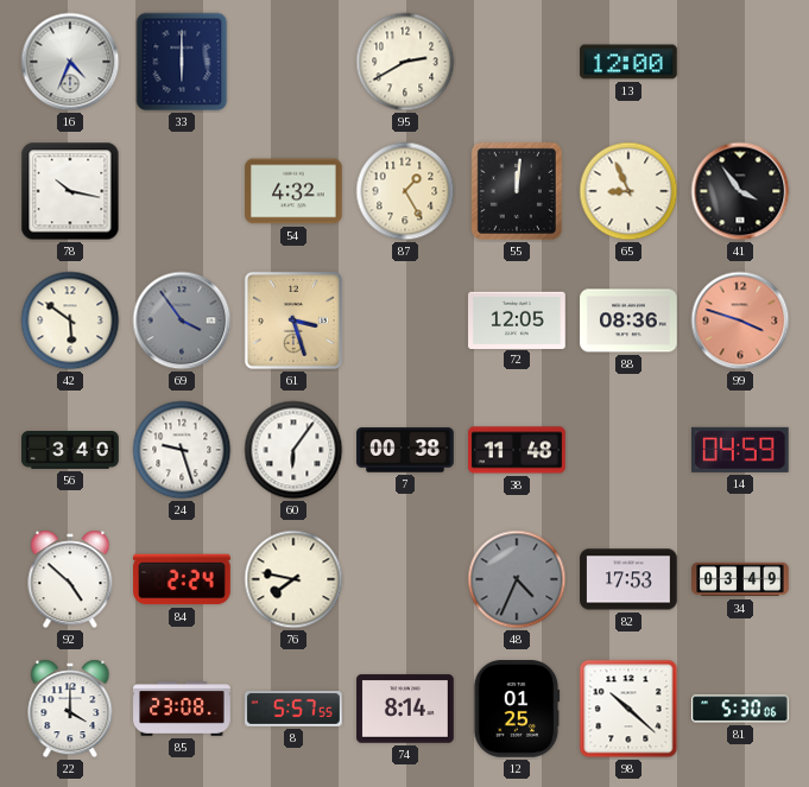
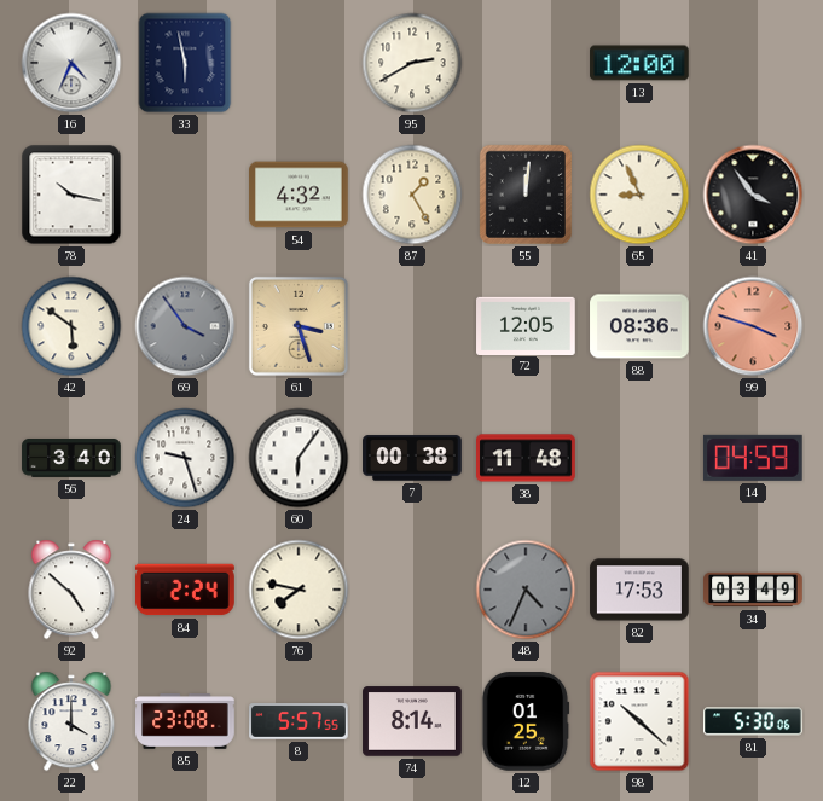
33: 6:00 -> 5:58 (185, 63)
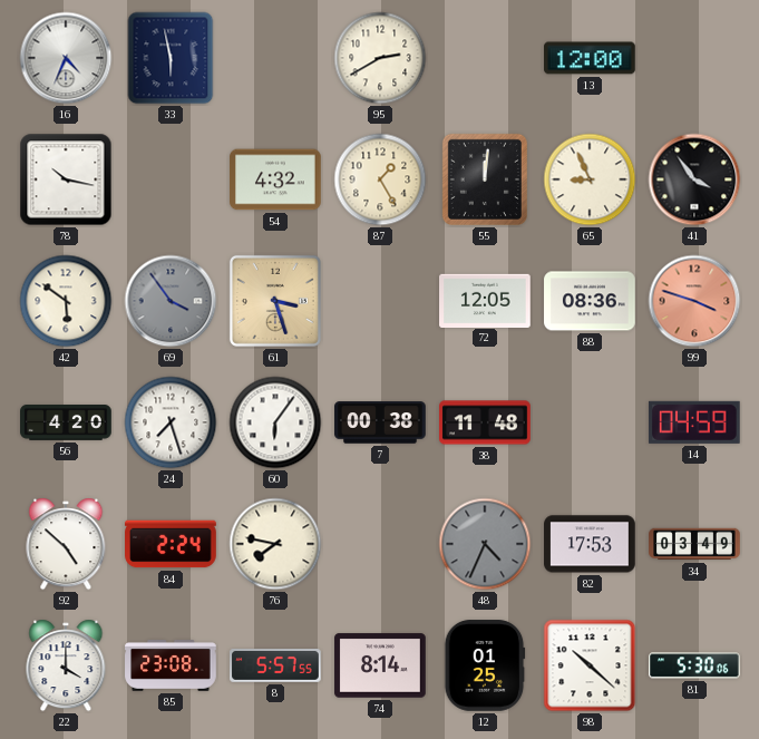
56: 3:40 -> 4:20 (66, 424)
24: 9:27 -> 7:27 (171, 422)
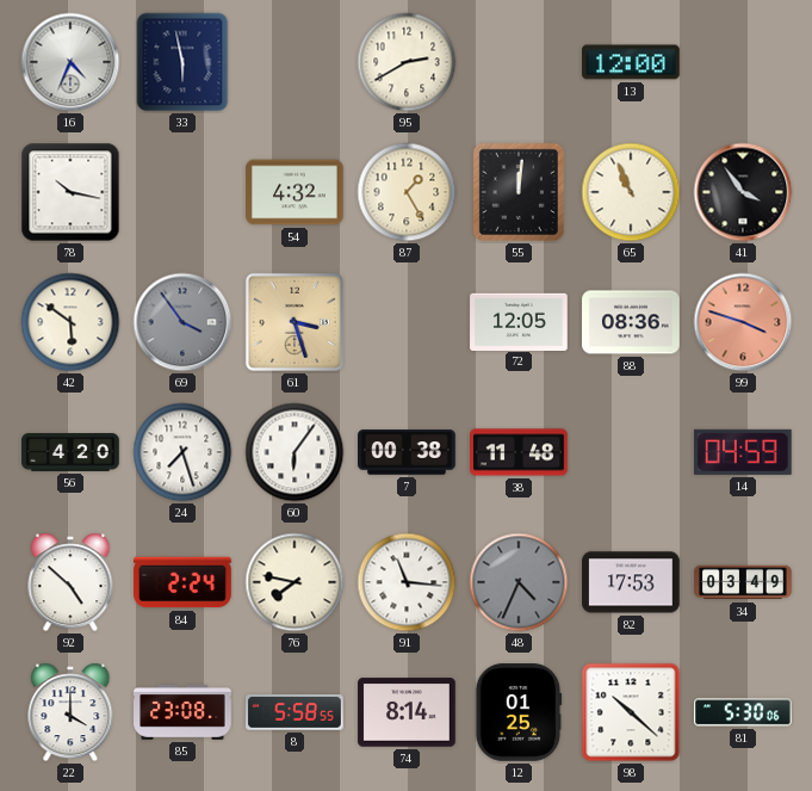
65: 8:56 -> 10:56 (631, 192)
91: none -> 11:16 (407, 582)
8: 5:57 -> 5:58 (295, 713)
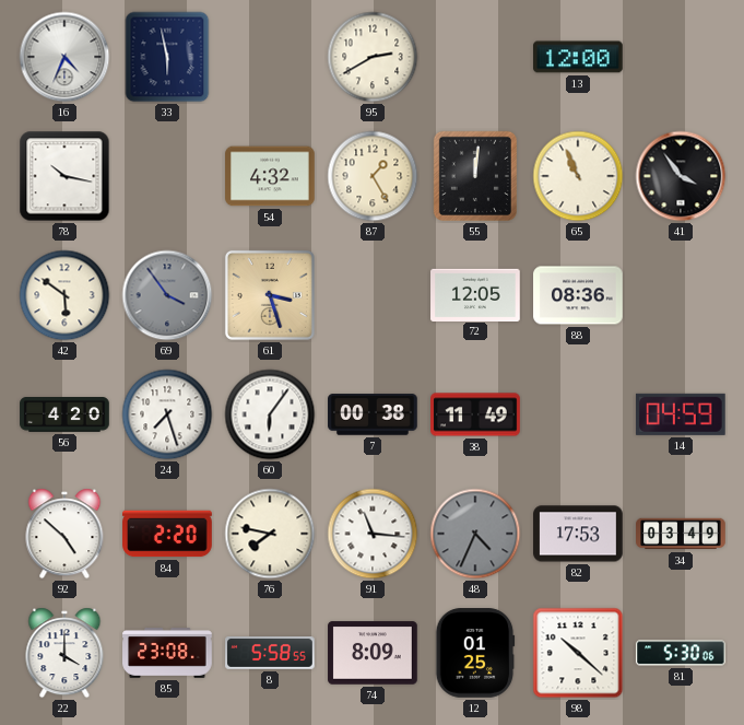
99: 3:48 -> none (743, 322)
38: 11:48 -> 11:49 (475, 414)
84: 2:24 -> 2:20 (167, 534)
74: 8:14 -> 8:09 (373, 653)
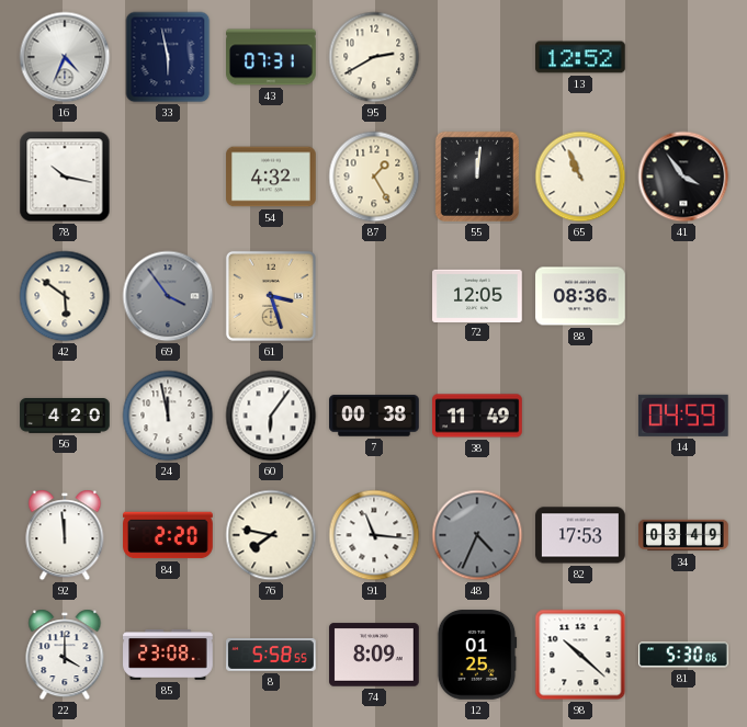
43: none -> 07:31 (271, 57)
13: 12:00 -> 12:52 (580, 57)
24: 7:27 -> 11:58 (168, 416)
92: 4:52 -> 11:59 (65, 535)
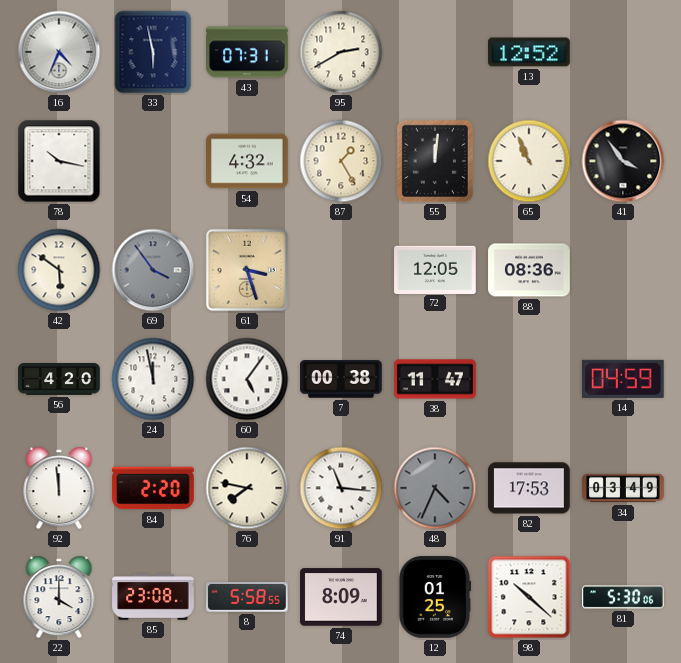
60: 6:06 -> 5:06 (247, 379)
38: 11:49 -> 11:47 (435, 379)
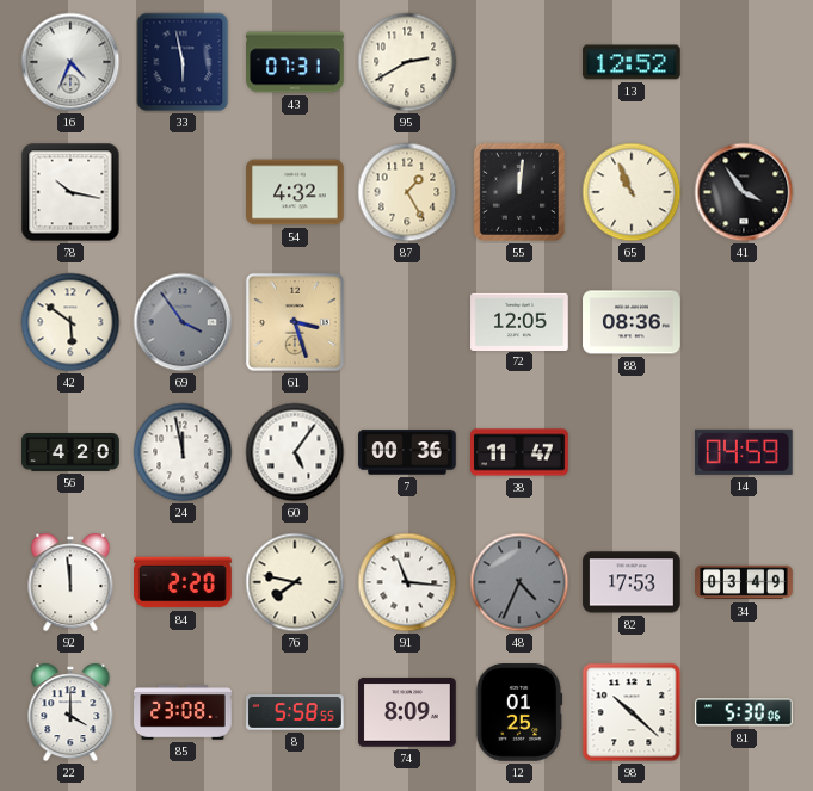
7: 00:38 -> 00:36 (407, 452)
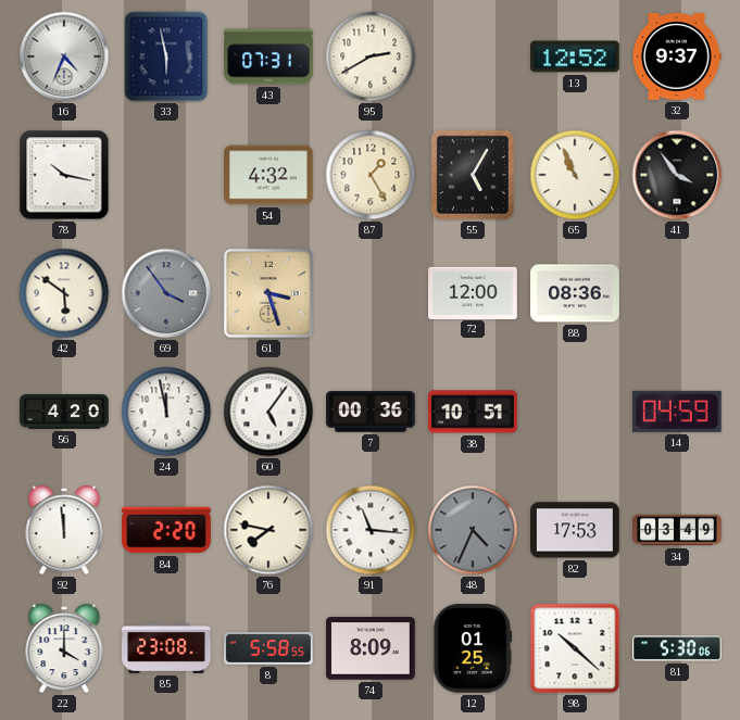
32: none -> 9:37 (677, 56)
55: 12:01 -> 5:05 (473, 175)
72: 12:05 -> 12:00 (473, 292)
38: 11:47 -> 10:51 (473, 412)
